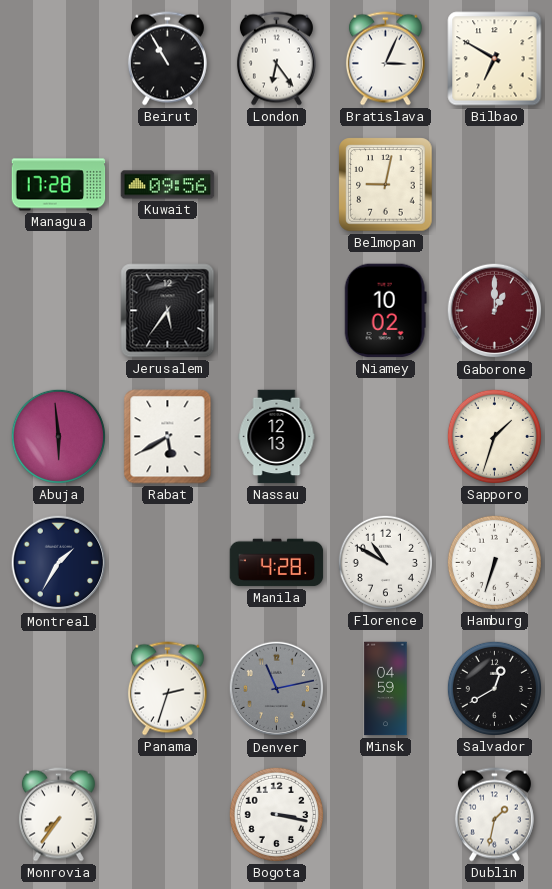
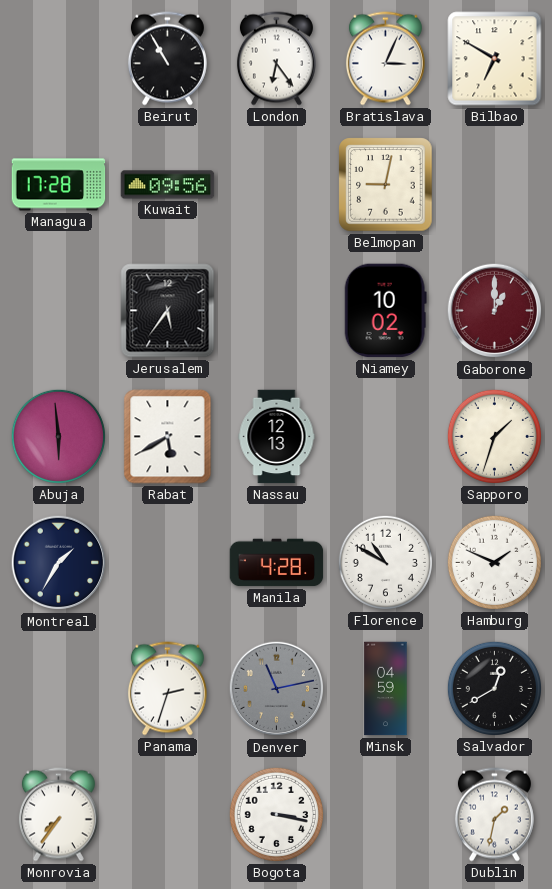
Hamburg: 6:33 -> 1:49 (494, 562)
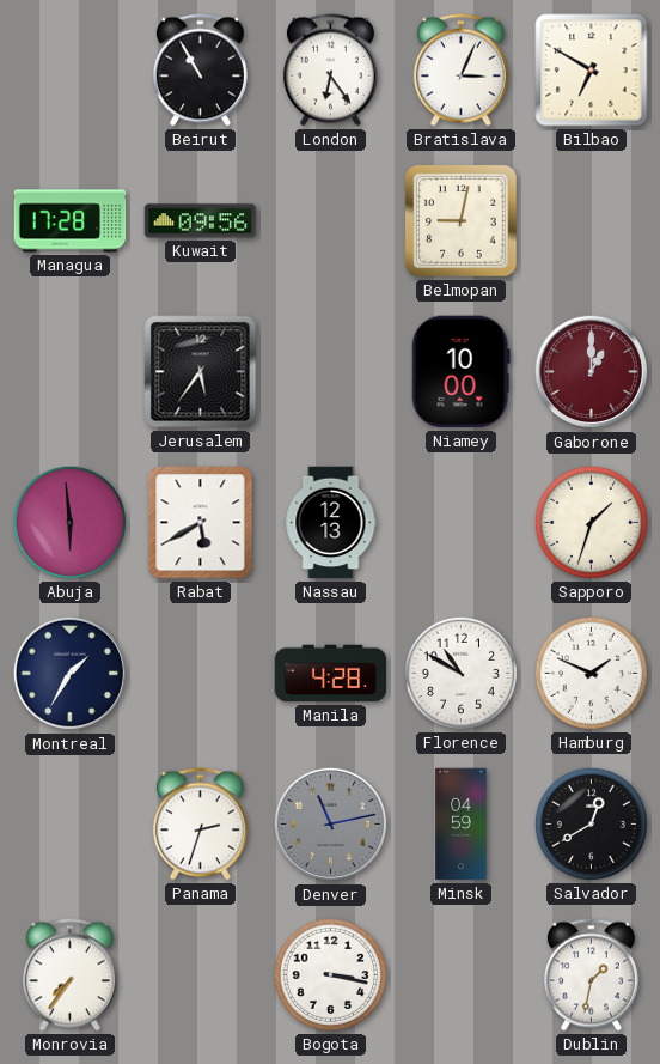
Niamey: 10:02 -> 10:00 (460, 372)
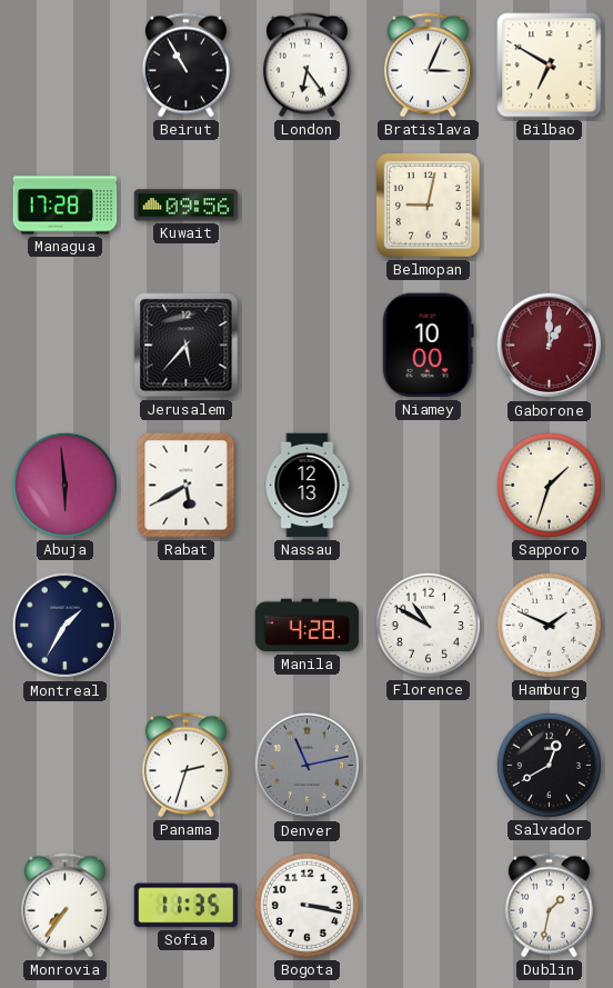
Jerusalem: 5:36 -> 5:37 (187, 346)
Minsk: 04:59 -> none (462, 825)
Sofia: none -> 11:35 (187, 906)
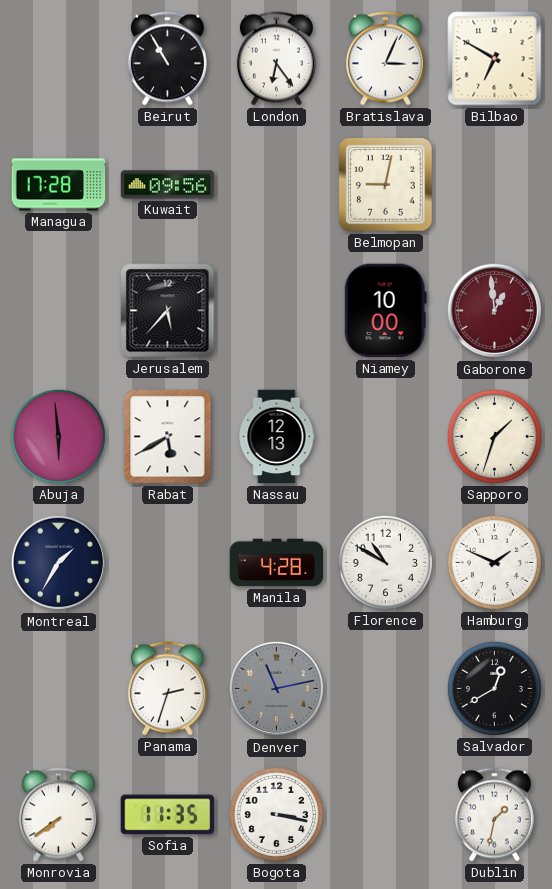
Gaborone: 1:00 -> 12:59 (495, 311)
Monrovia: 7:36 -> 7:39 (58, 815)
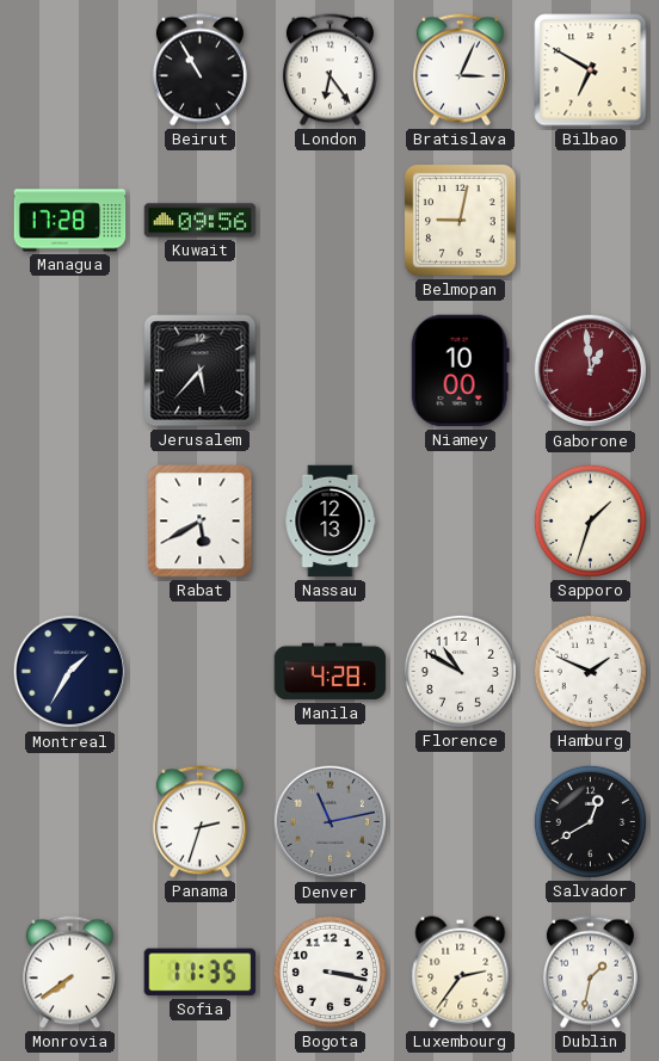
Abuja: 5:59 -> none (58, 436)
Luxembourg: none -> 2:36 (461, 973)
